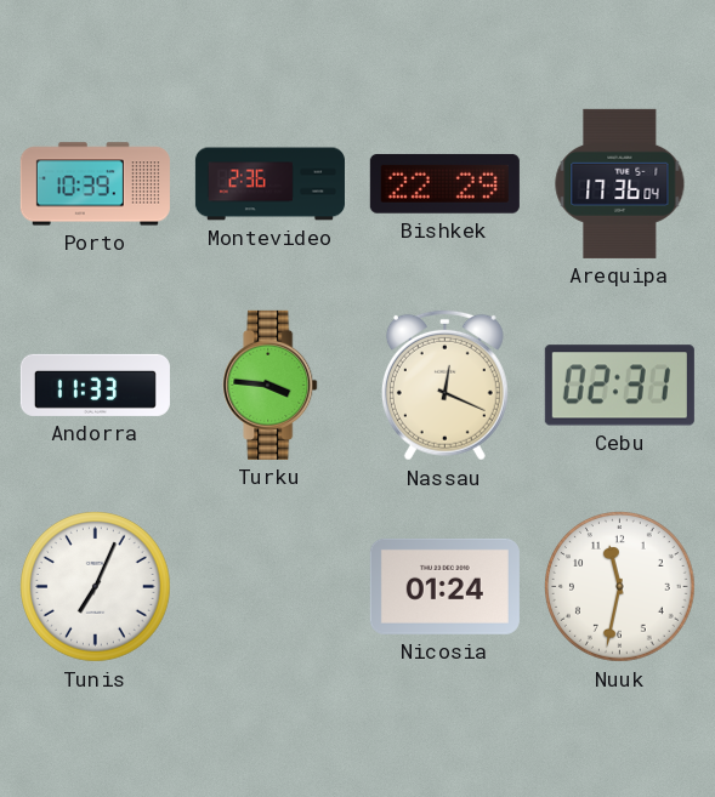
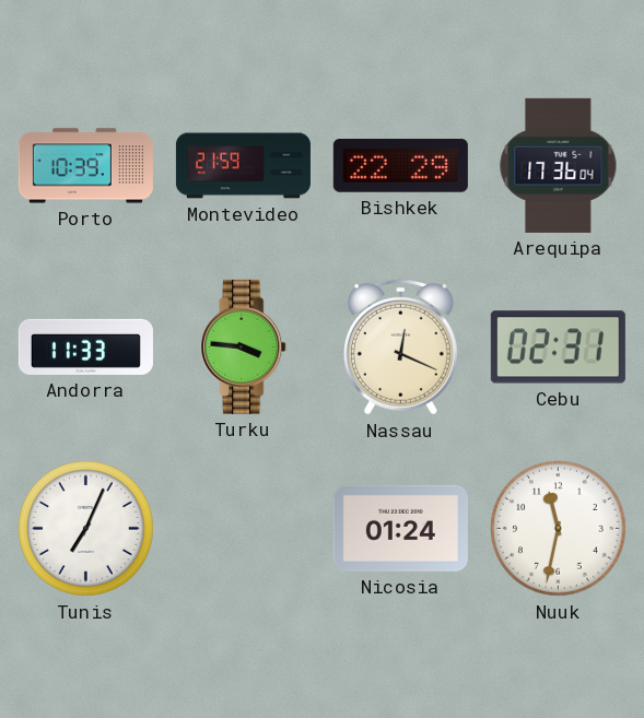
Montevideo: 2:36 -> 21:59 (243, 166)
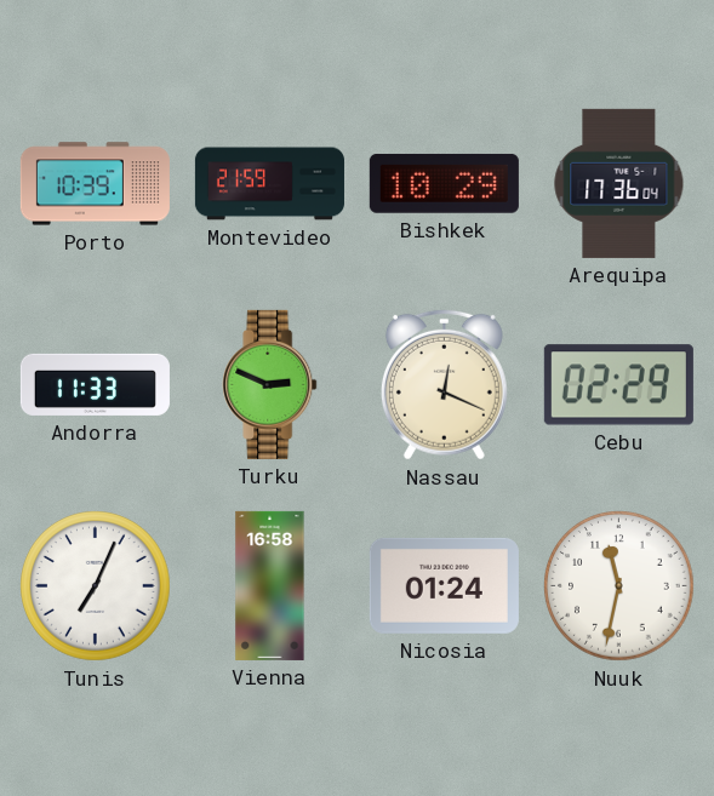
Bishkek: 22:29 -> 10:29 (444, 183)
Turku: 3:46 -> 2:49 (270, 384)
Cebu: 02:31 -> 02:29 (618, 385)
Vienna: none -> 16:58 (270, 585)
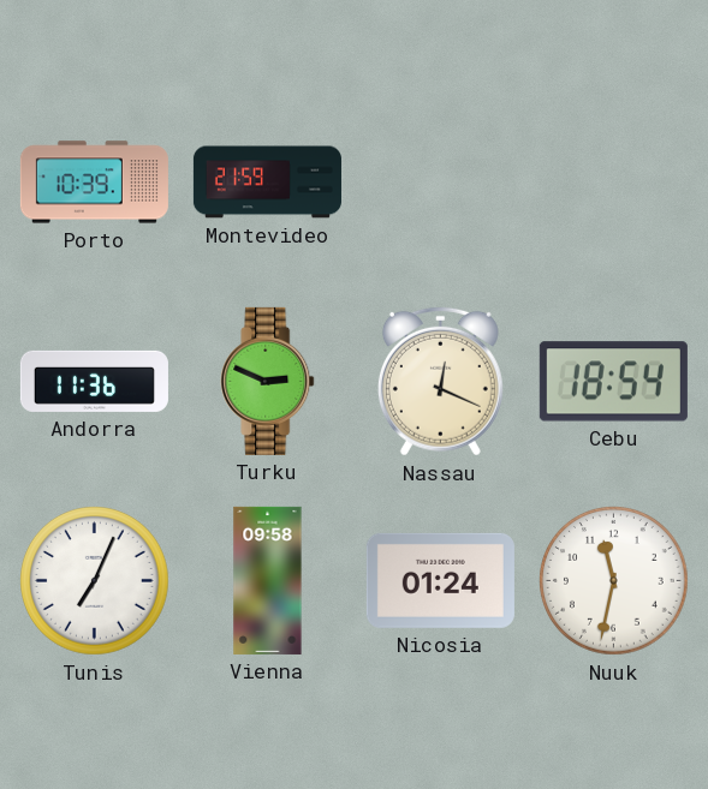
Bishkek: 10:29 -> none (444, 183)
Arequipa: 17:36 -> none (619, 183)
Andorra: 11:33 -> 11:36 (94, 381)
Cebu: 02:29 -> 18:54 (613, 382)
Vienna: 16:58 -> 09:58 (268, 580)
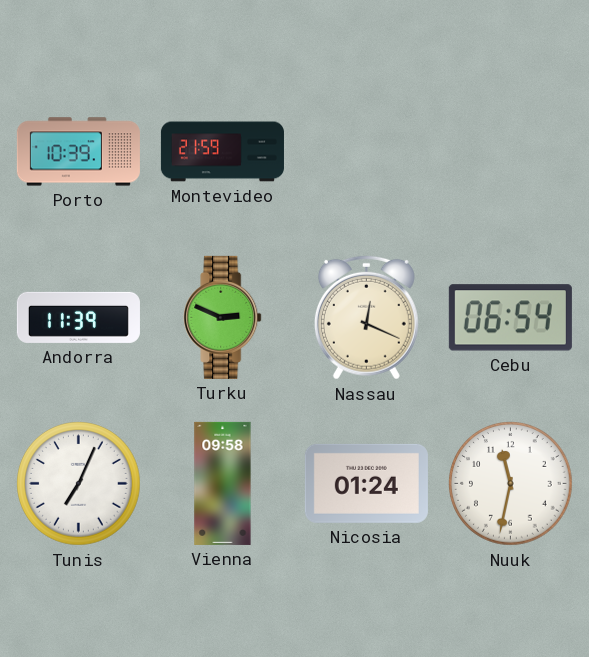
Andorra: 11:36 -> 11:39 (78, 317)
Cebu: 18:54 -> 06:54 (510, 318)
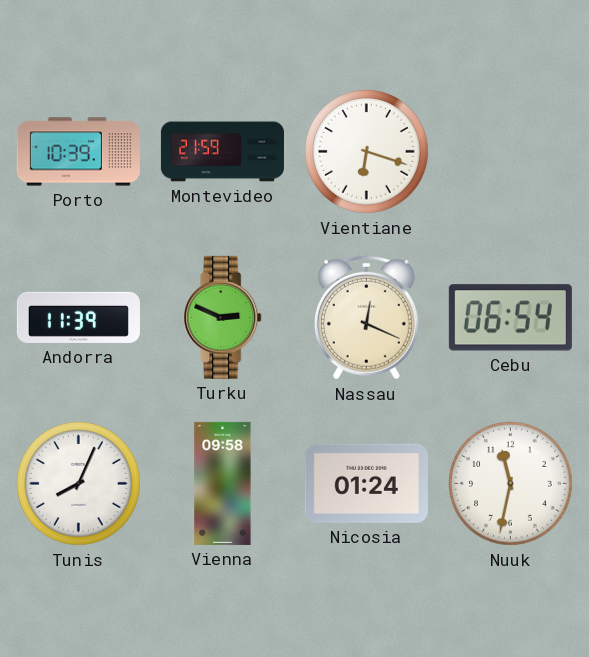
Vientiane: none -> 6:18 (367, 152)
Tunis: 7:04 -> 8:04 (79, 484)
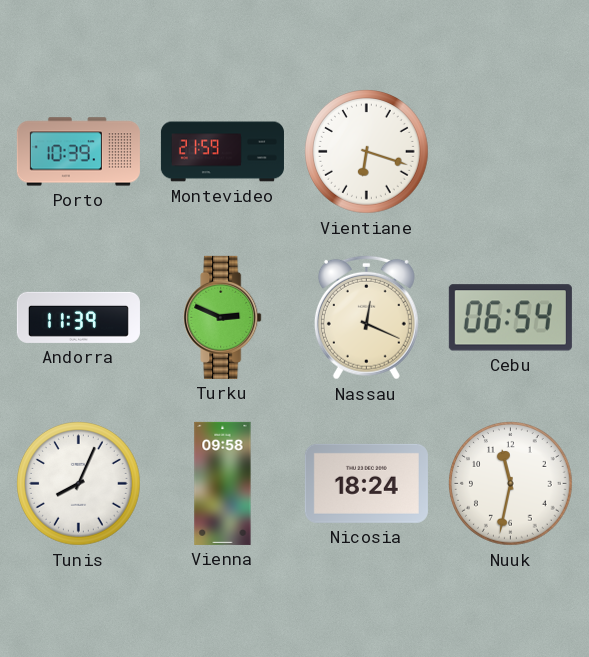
Nicosia: 01:24 -> 18:24 (366, 483)
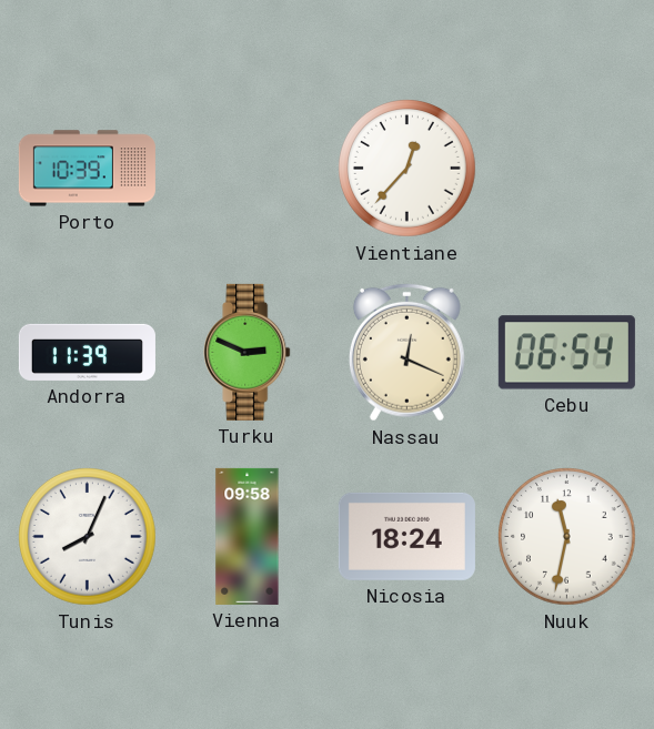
Montevideo: 21:59 -> none (222, 152)
Vientiane: 6:18 -> 12:37 (408, 169)
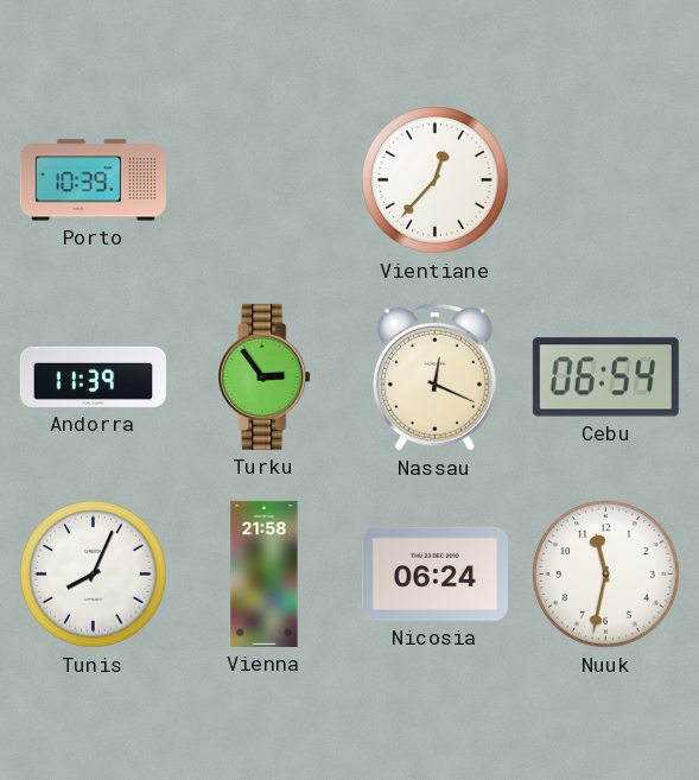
Turku: 2:49 -> 2:54 (265, 376)
Vienna: 09:58 -> 21:58 (265, 573)
Nicosia: 18:24 -> 06:24 (434, 573)
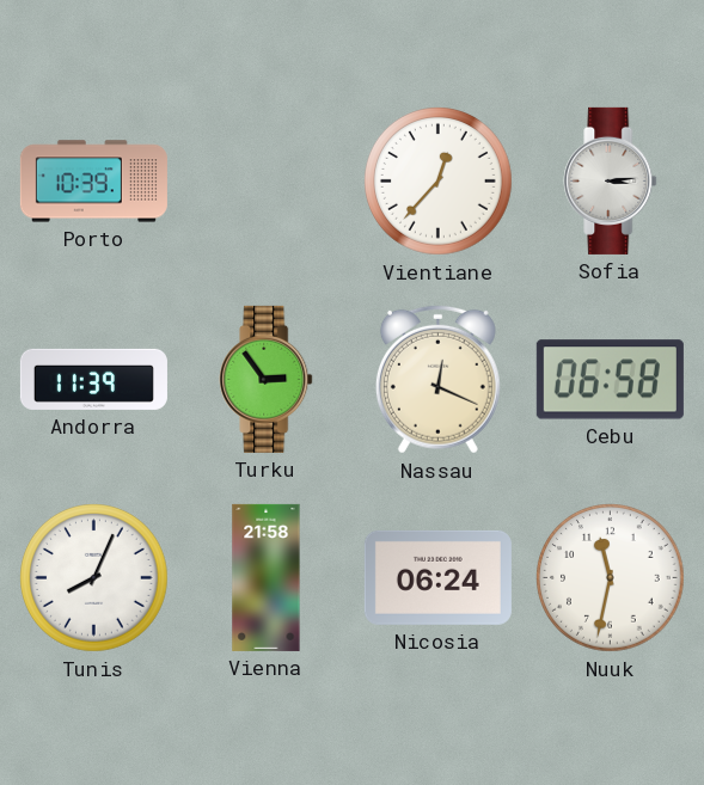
Sofia: none -> 3:14 (611, 180)
Cebu: 06:54 -> 06:58 (610, 380)
